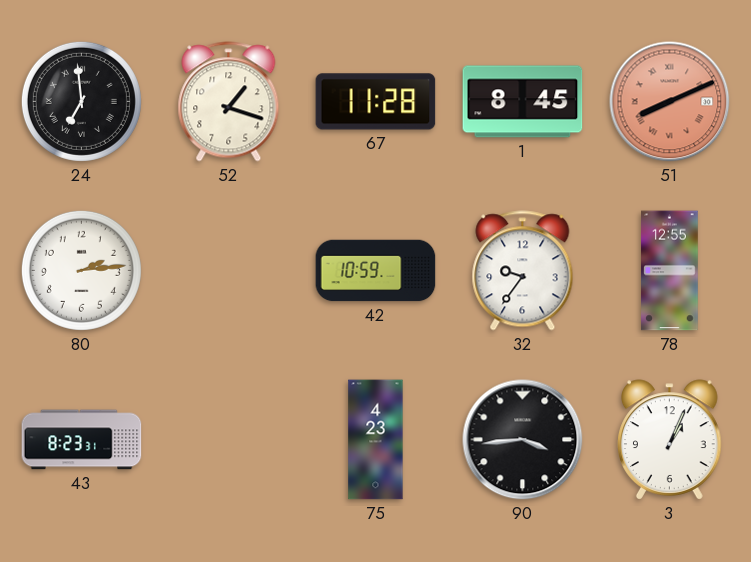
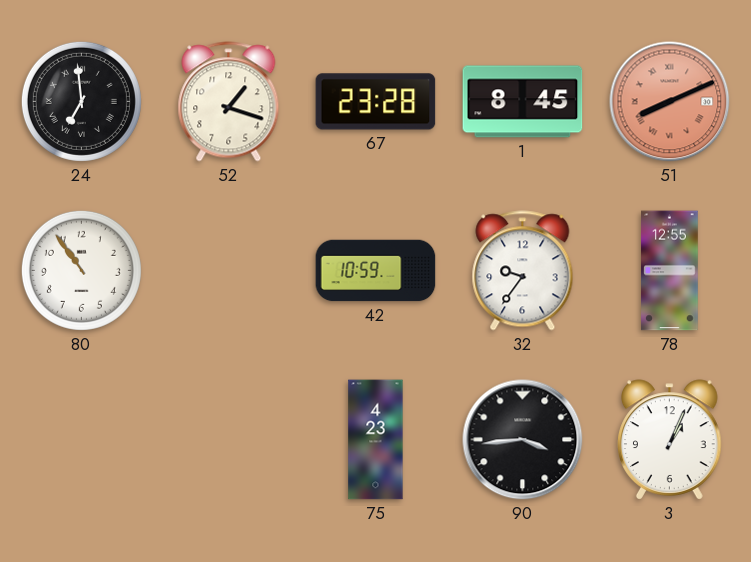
67: 11:28 -> 23:28 (376, 102)
80: 2:14 -> 10:54 (81, 270)
43: 8:23 -> none (82, 440)
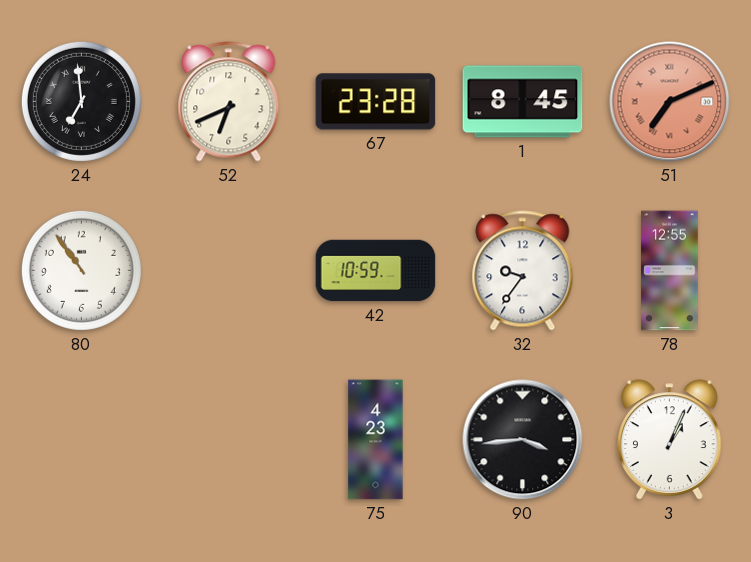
52: 1:18 -> 6:41 (229, 102)
51: 8:11 -> 7:11 (670, 102)
